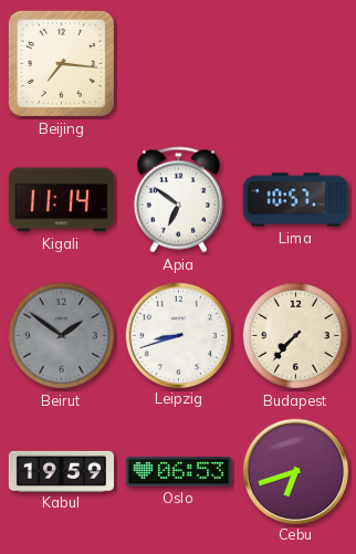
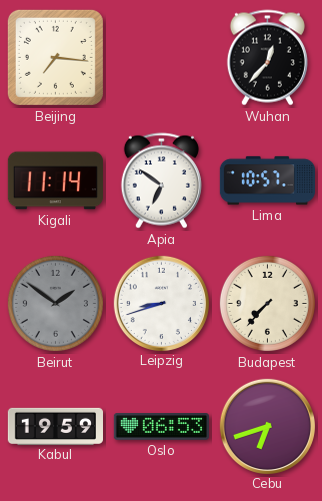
Wuhan: none -> 12:37 (267, 58)
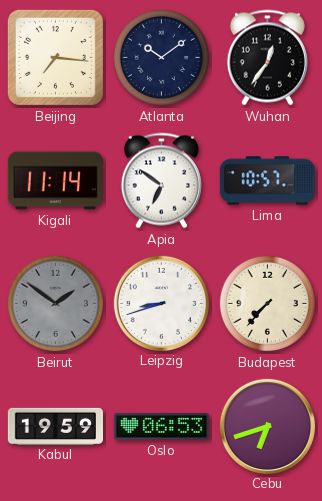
Atlanta: none -> 10:09 (161, 57)
Wuhan: 12:37 -> 12:36 (267, 58)
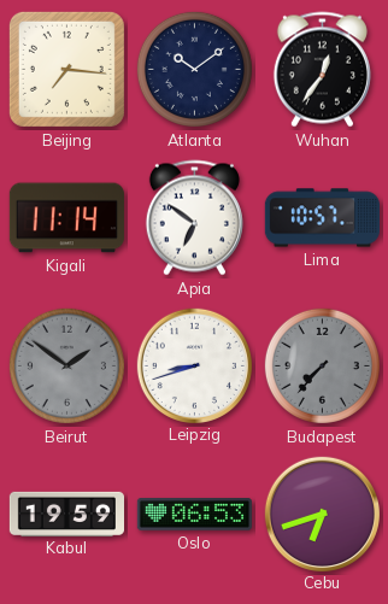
Budapest dial: cream -> grey (322, 365)
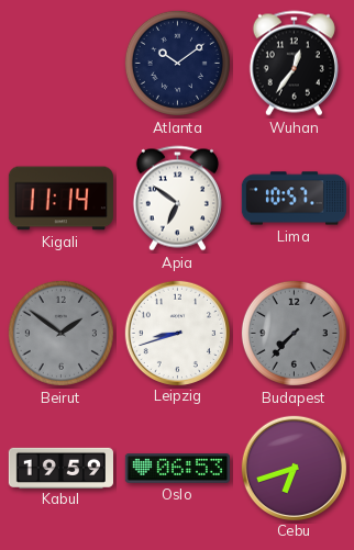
Beijing: 7:16 -> none (66, 69)
